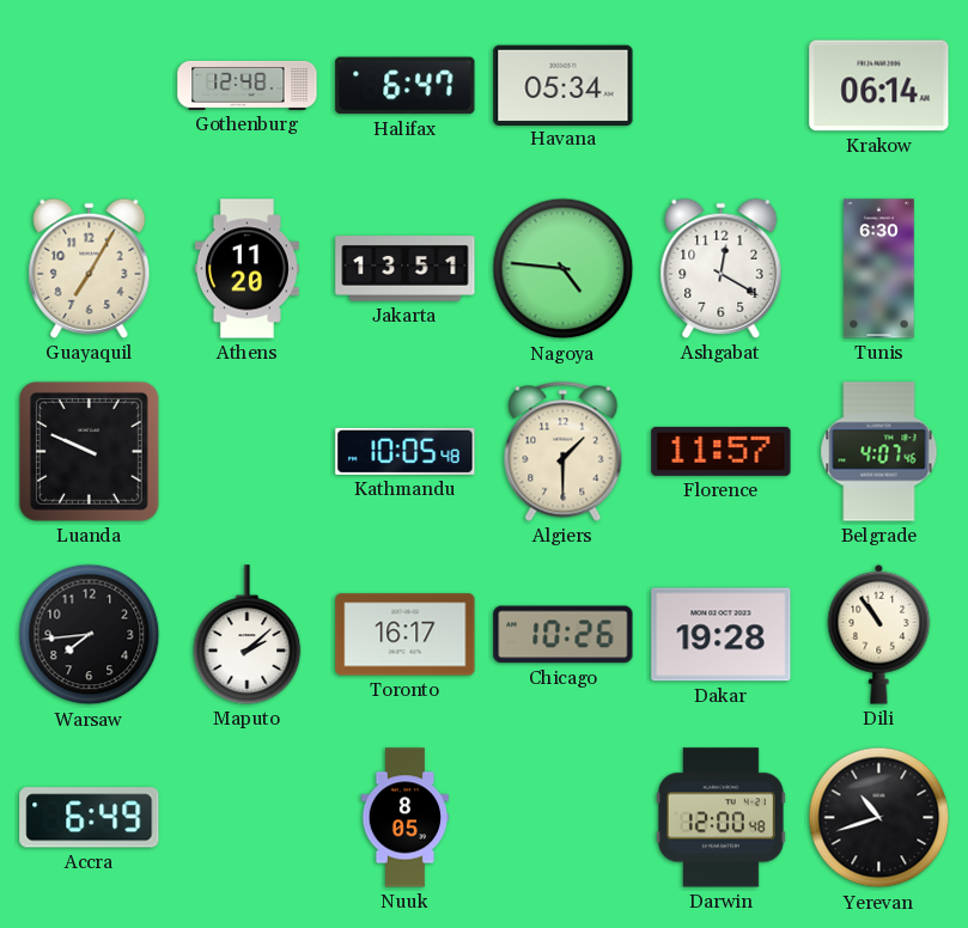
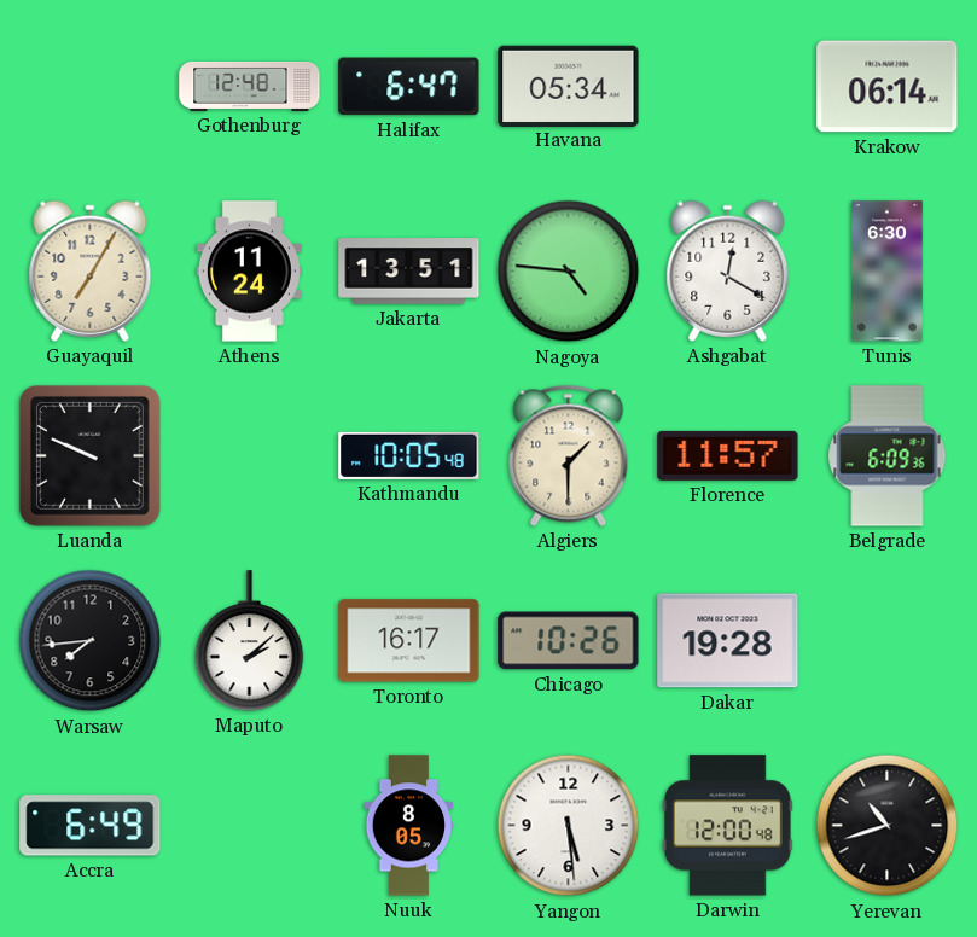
Athens: 11:20 -> 11:24 (249, 272)
Belgrade: 4:07 -> 6:09 (888, 456)
Dili: 10:54 -> none (879, 634)
Yangon: none -> 5:29 (569, 826)
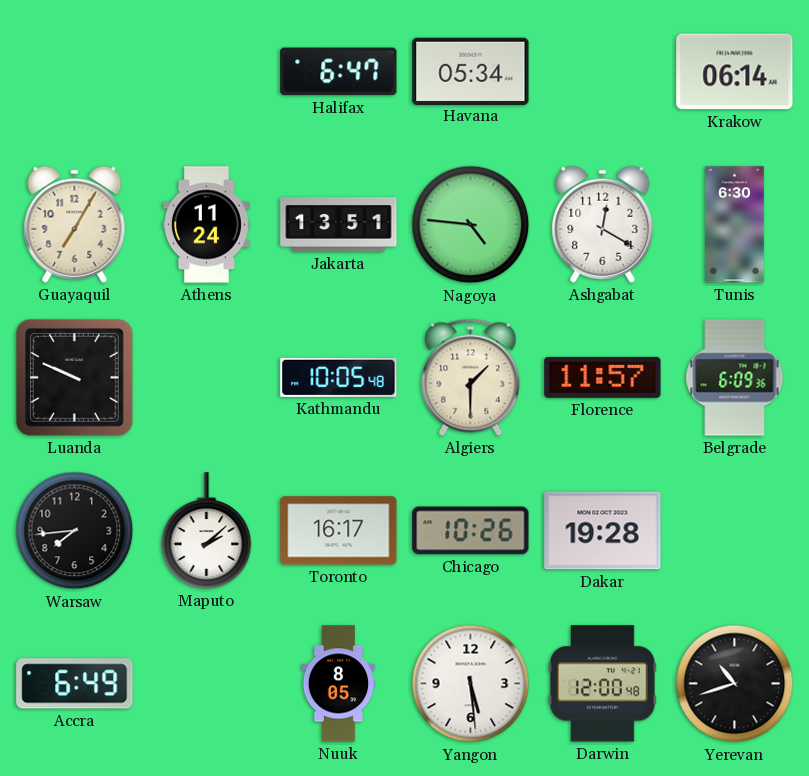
Gothenburg: 12:48 -> none (250, 86)
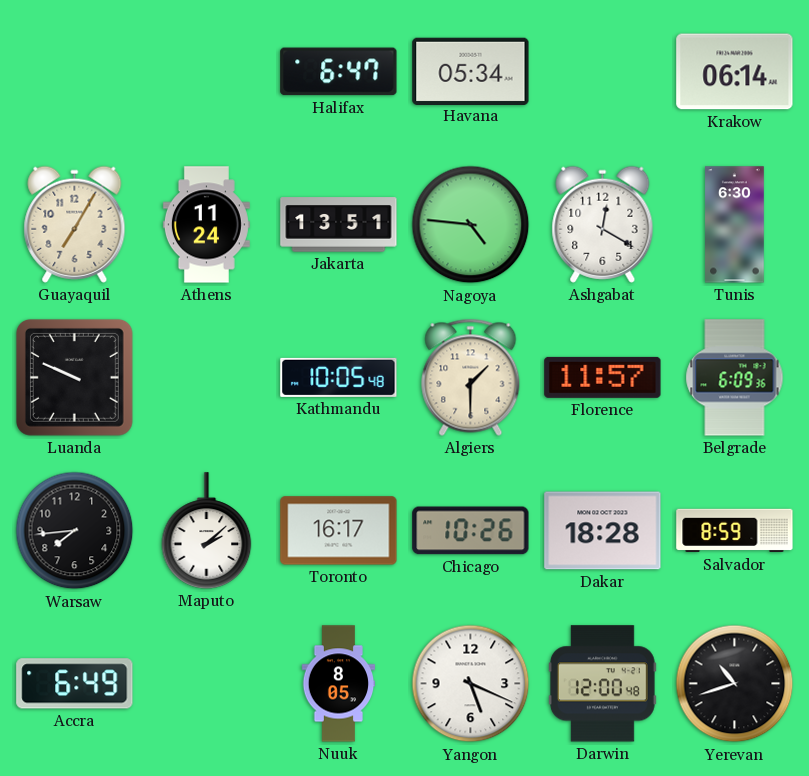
Dakar: 19:28 -> 18:28 (603, 531)
Salvador: none -> 8:59 (735, 531)
Yangon: 5:29 -> 5:19 (471, 684)
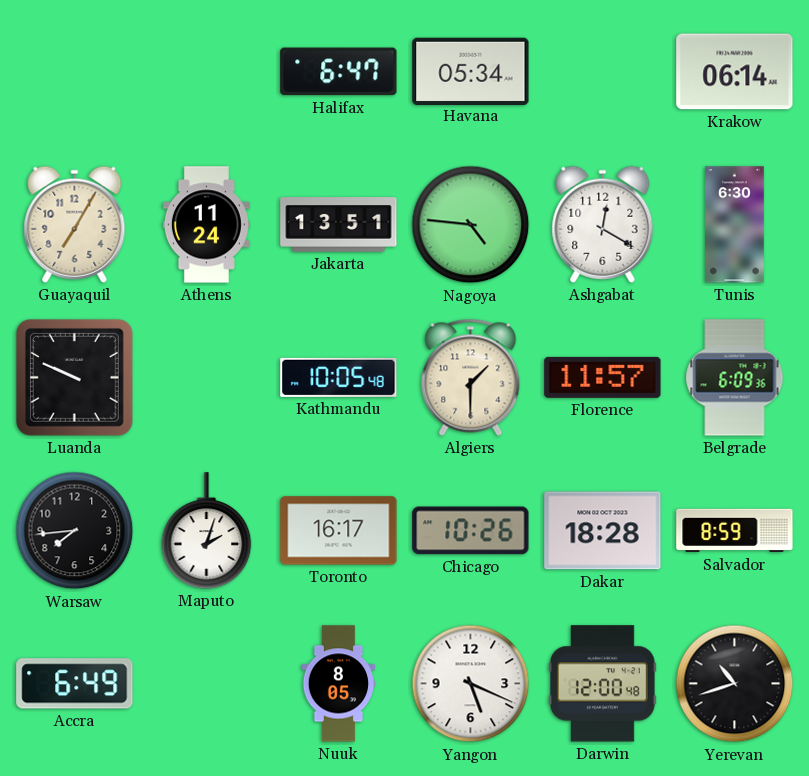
Maputo: 2:08 -> 2:03 (207, 531)
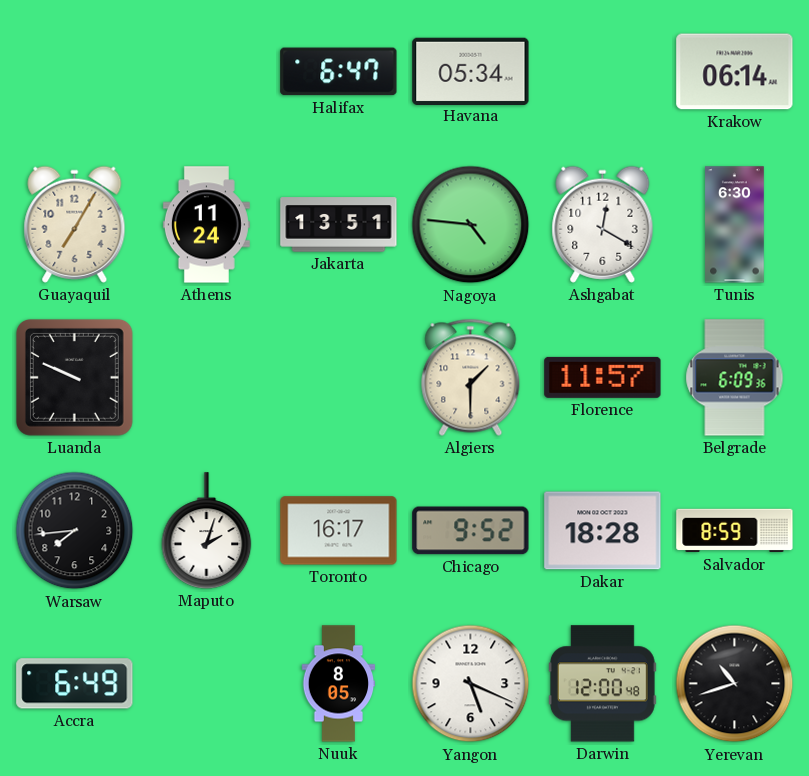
Kathmandu: 10:05 -> none (339, 377)
Chicago: 10:26 -> 9:52 (471, 531)
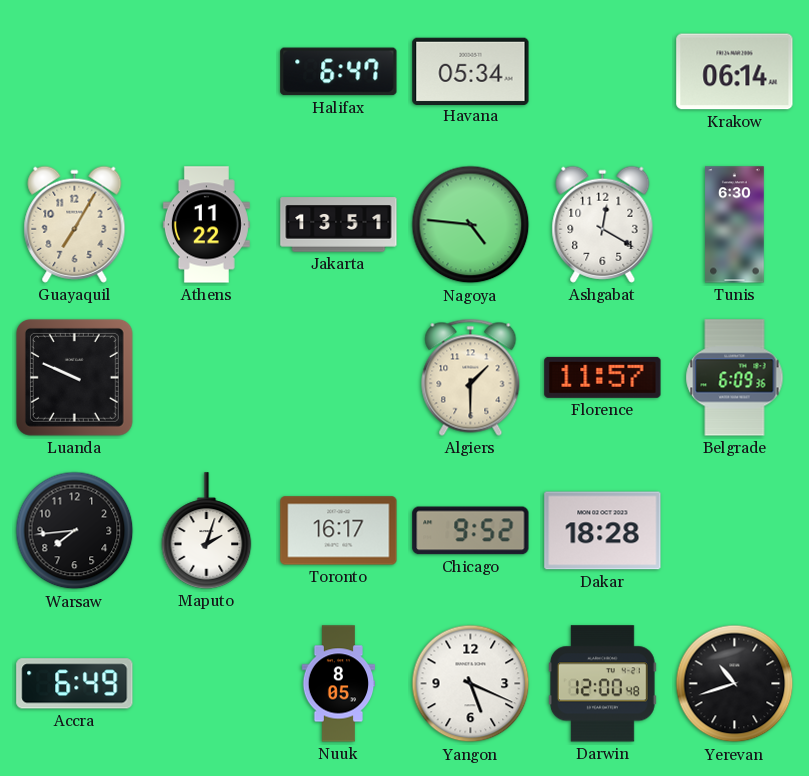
Athens: 11:24 -> 11:22 (206, 225)
Salvador: 8:59 -> none (735, 531)
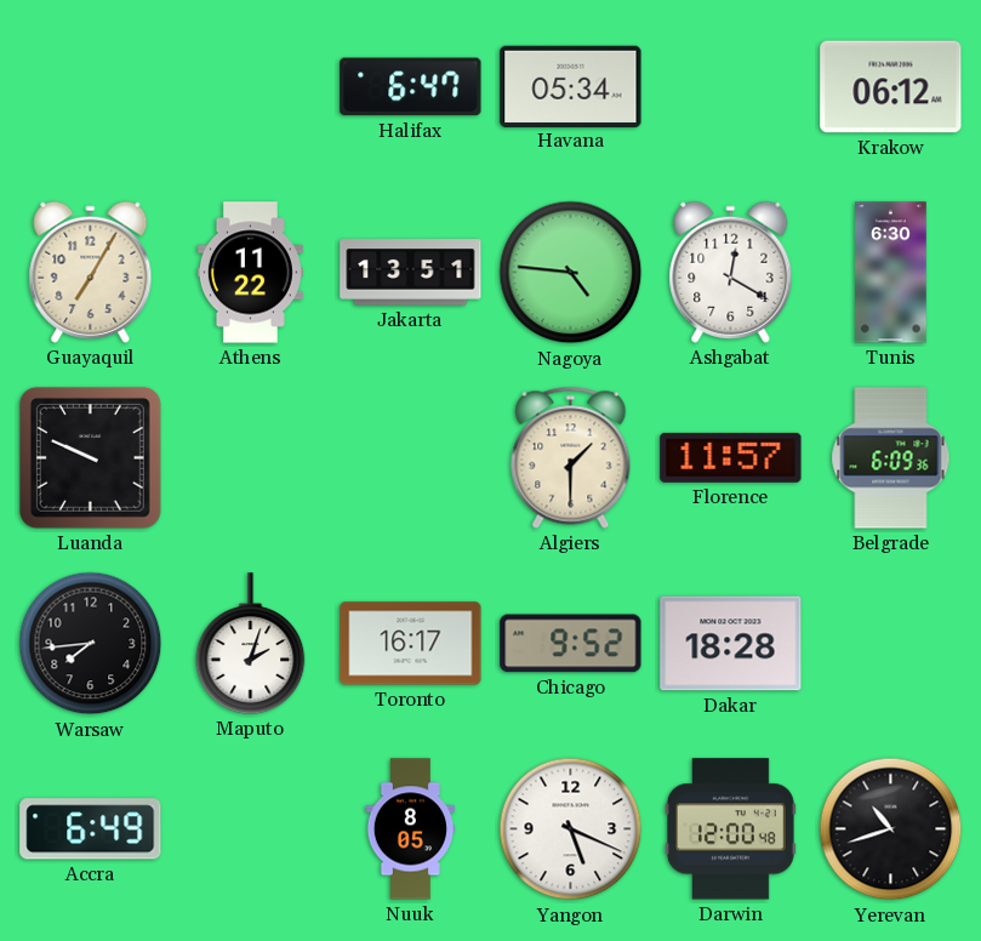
Krakow: 06:14 -> 06:12 (891, 87)
